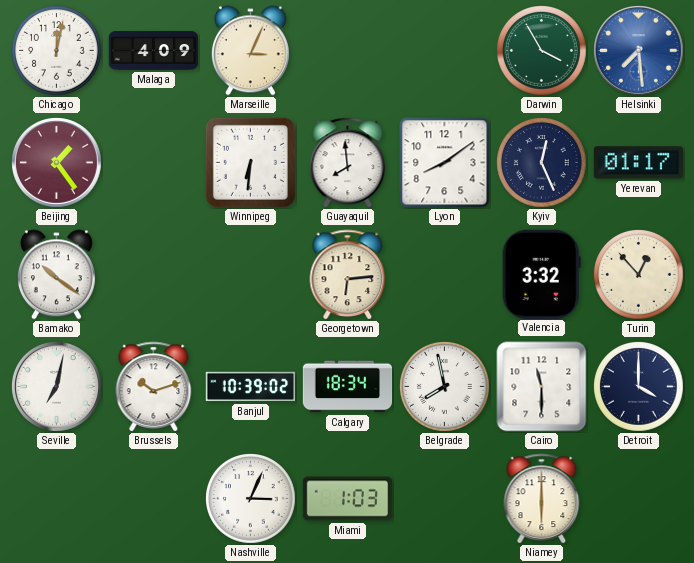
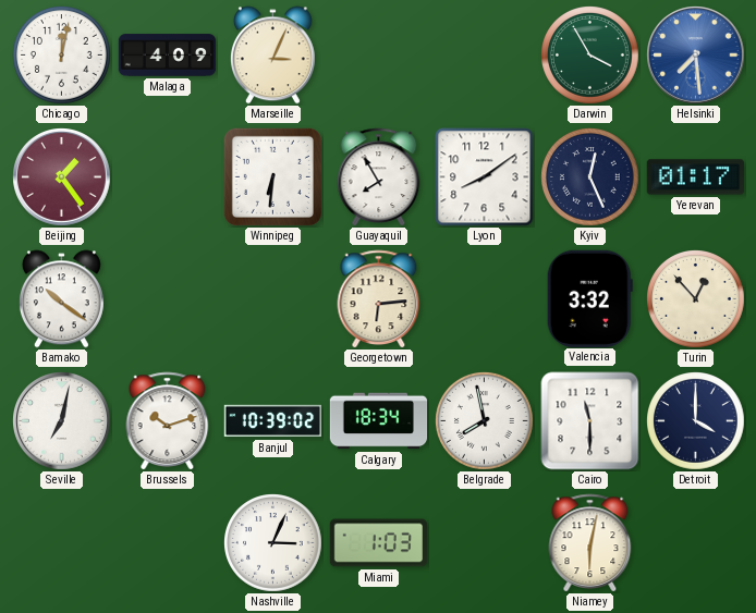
Guayaquil: 7:59 -> 7:55 (379, 176)
Niamey: 6:00 -> 6:02 (590, 542)
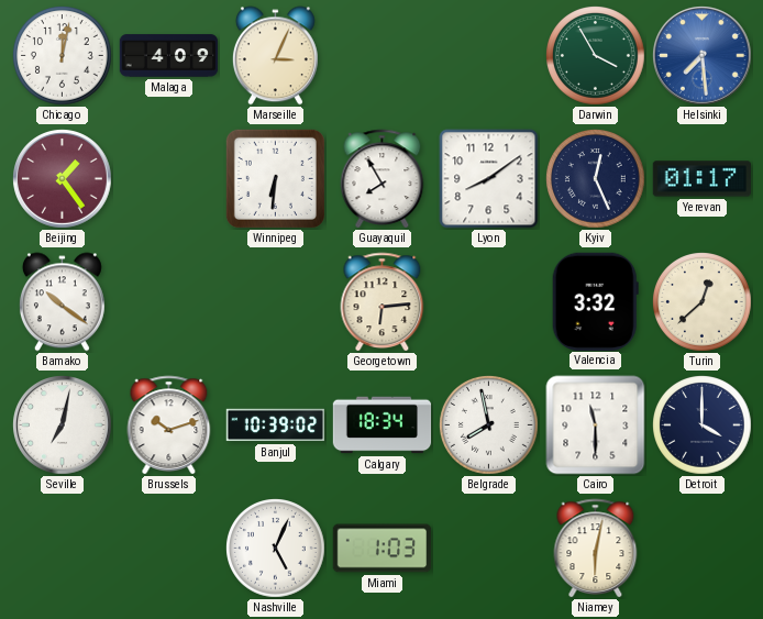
Turin: 12:53 -> 12:38 (703, 302)
Nashville: 3:04 -> 5:04 (276, 549)
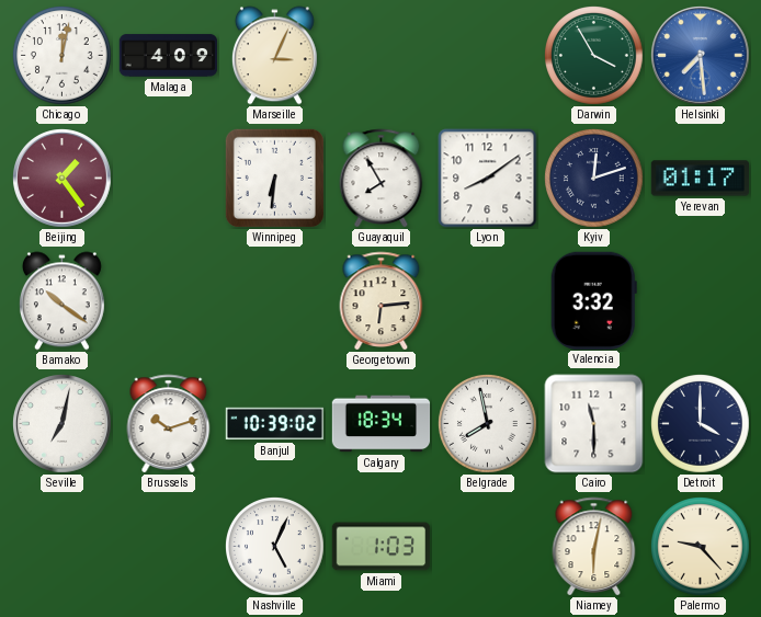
Kyiv: 12:26 -> 12:12 (594, 179)
Turin: 12:38 -> none (703, 302)
Palermo: none -> 9:23 (701, 547)
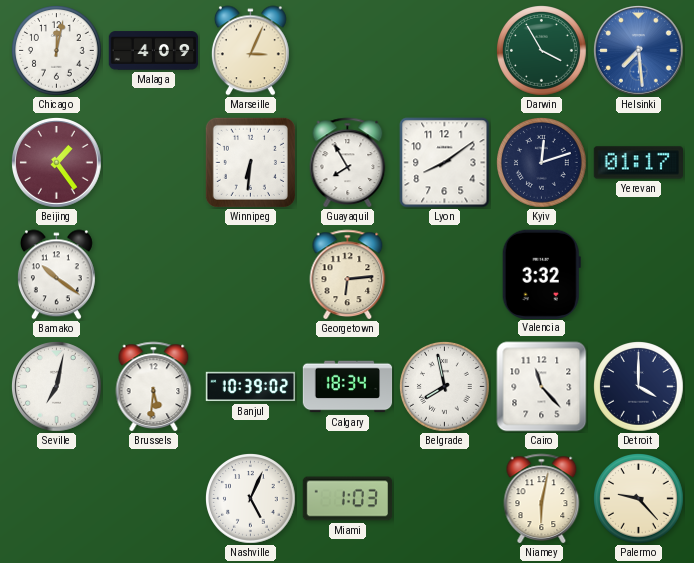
Brussels: 10:12 -> 5:31 (154, 386)
Cairo: 11:30 -> 11:23 (542, 387)
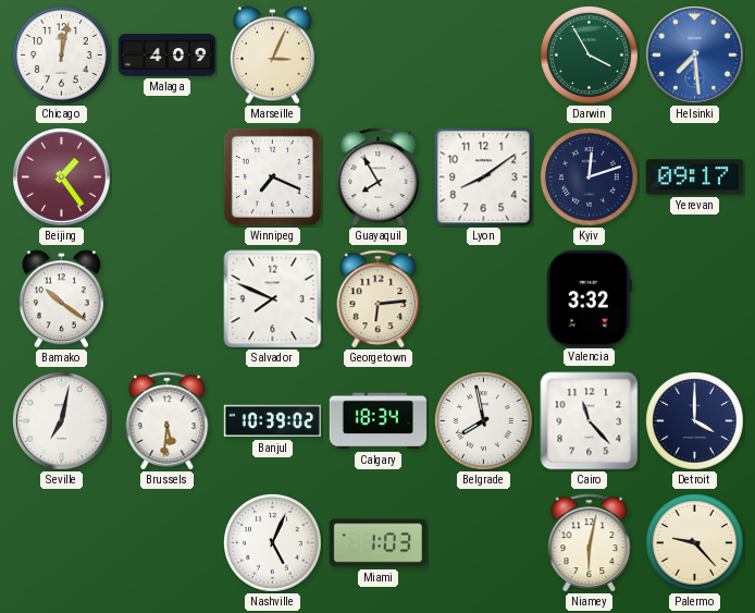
Winnipeg: 6:31 -> 7:19 (272, 176)
Yerevan: 01:17 -> 09:17 (694, 177)
Salvador: none -> 7:49 (273, 299)
